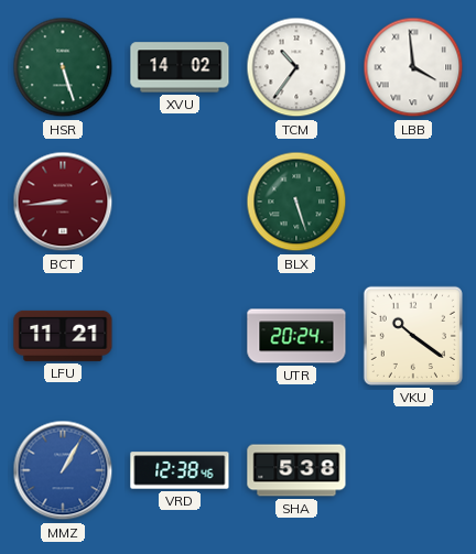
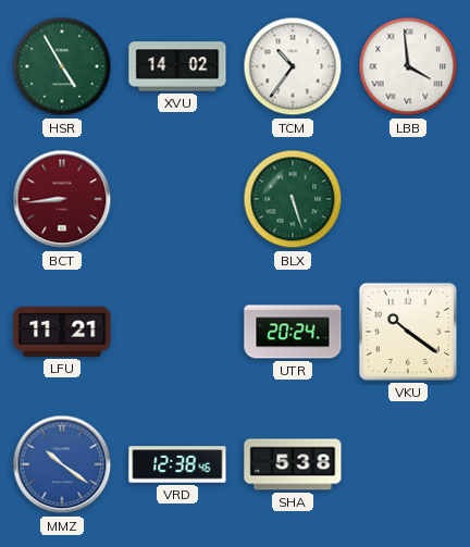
HSR: 5:27 -> 4:55 (62, 66)
MMZ: 1:05 -> 10:21 (62, 464)
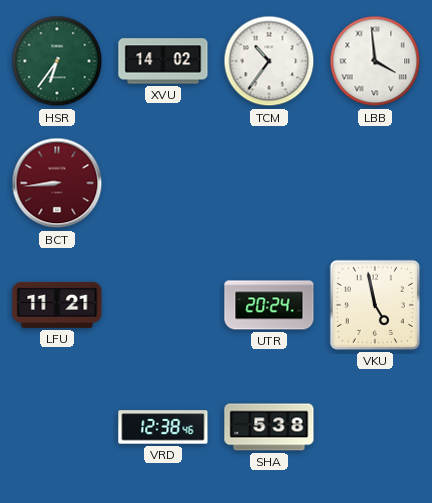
HSR: 4:55 -> 6:36 (57, 61)
BLX: 5:27 -> none (293, 199)
VKU: 10:21 -> 4:58 (375, 305)
MMZ: 10:21 -> none (62, 464)
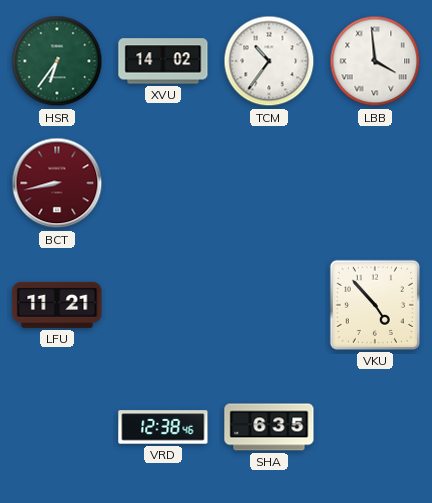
BCT: 8:44 -> 8:43 (57, 183)
UTR: 20:24 -> none (269, 305)
VKU: 4:58 -> 4:53 (375, 305)
SHA: 5:38 -> 6:35 (269, 427)
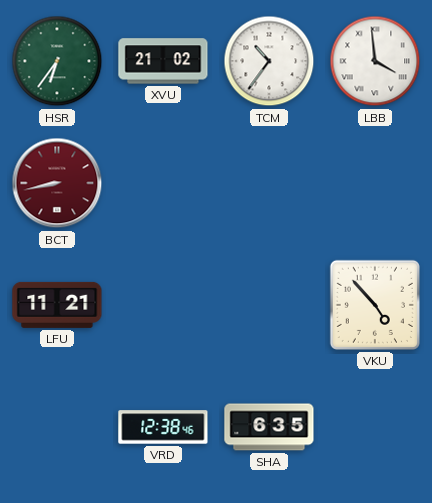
XVU: 14:02 -> 21:02 (163, 61)
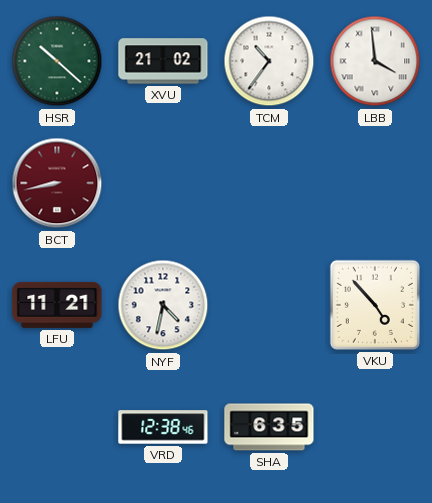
HSR: 6:36 -> 10:22 (57, 61)
NYF: none -> 4:32 (163, 305)
